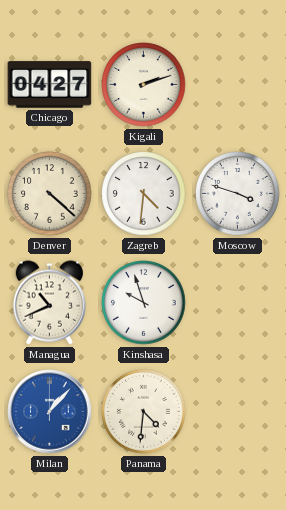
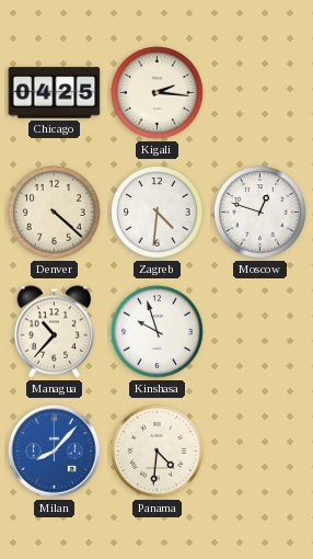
Chicago: 04:27 -> 04:25 (55, 93)
Kigali: 2:12 -> 2:16 (158, 93)
Moscow: 3:48 -> 12:48 (260, 213)
Managua: 10:41 -> 10:37 (55, 332)
Milan: 1:07 -> 8:07 (55, 452)
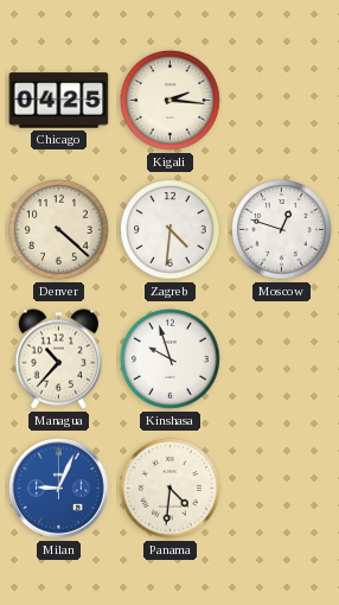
Milan: 8:07 -> 9:04 (59, 489)
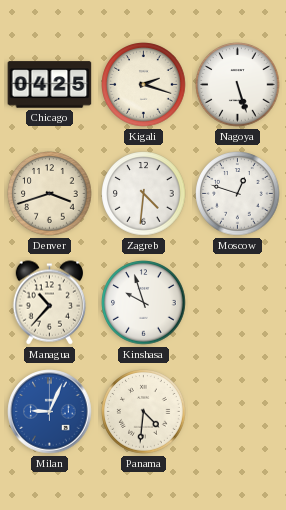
Kigali: 2:16 -> 2:18 (144, 85)
Nagoya: none -> 5:27 (238, 85)
Denver: 4:22 -> 3:42 (50, 194)
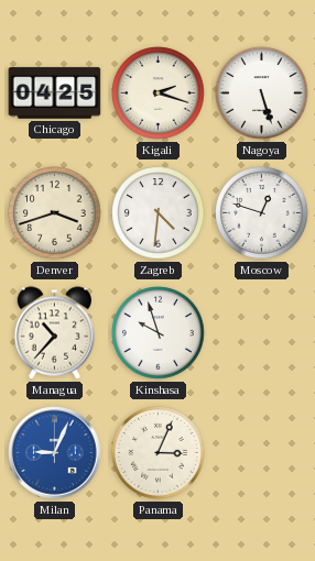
Panama: 4:31 -> 3:04 (159, 453)
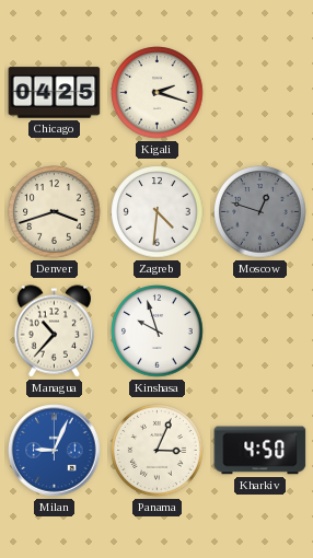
Nagoya: 5:27 -> none (262, 94)
Moscow dial: white -> grey (260, 212)
Kharkiv: none -> 4:50 (260, 451)
